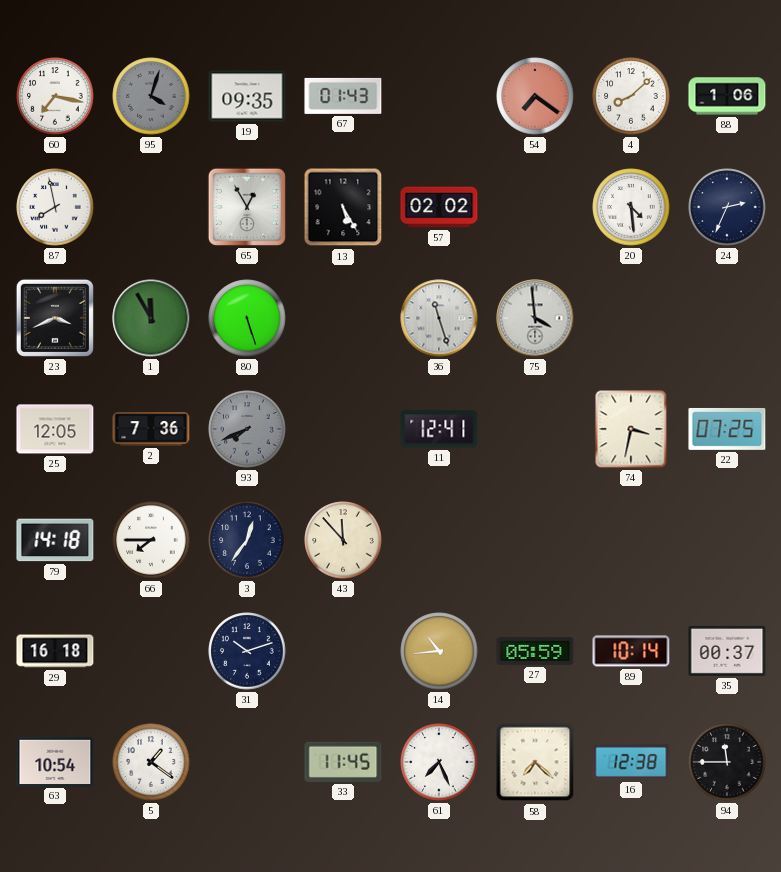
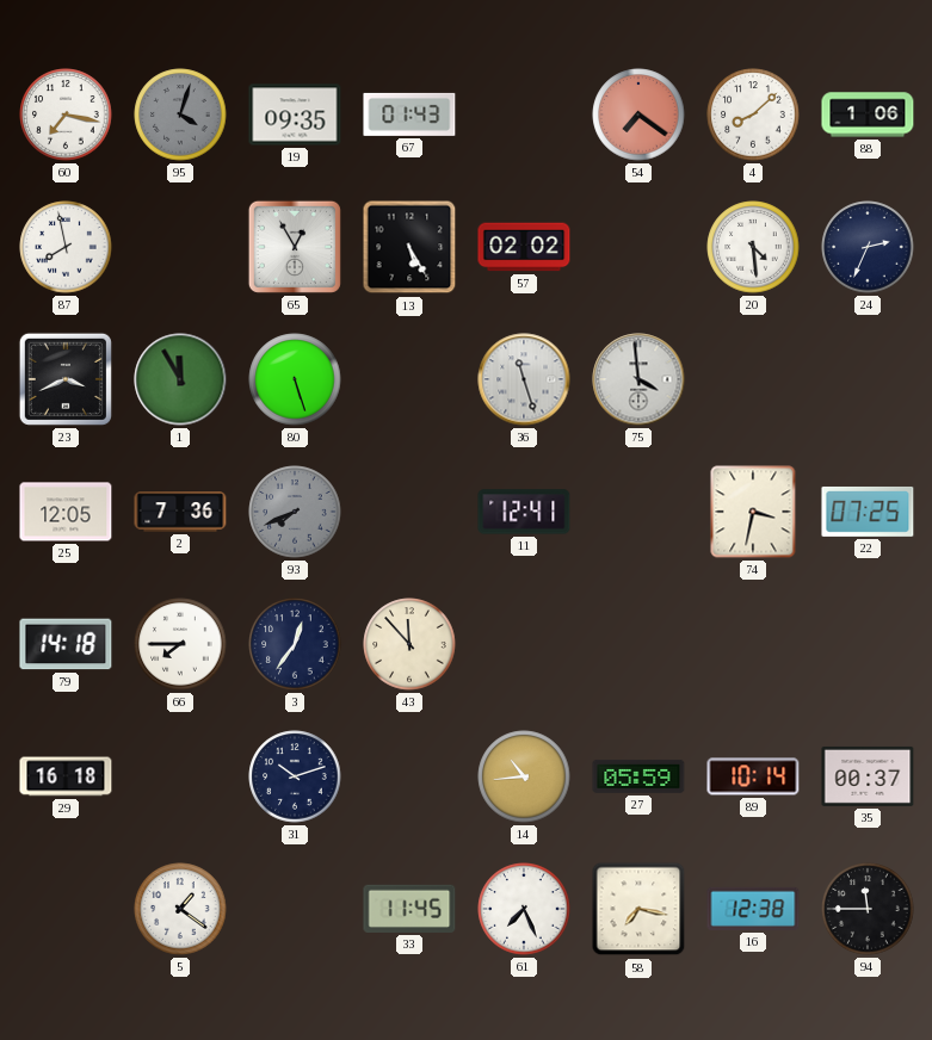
63: 10:54 -> none (55, 761)
58: 7:22 -> 7:17 (638, 909)
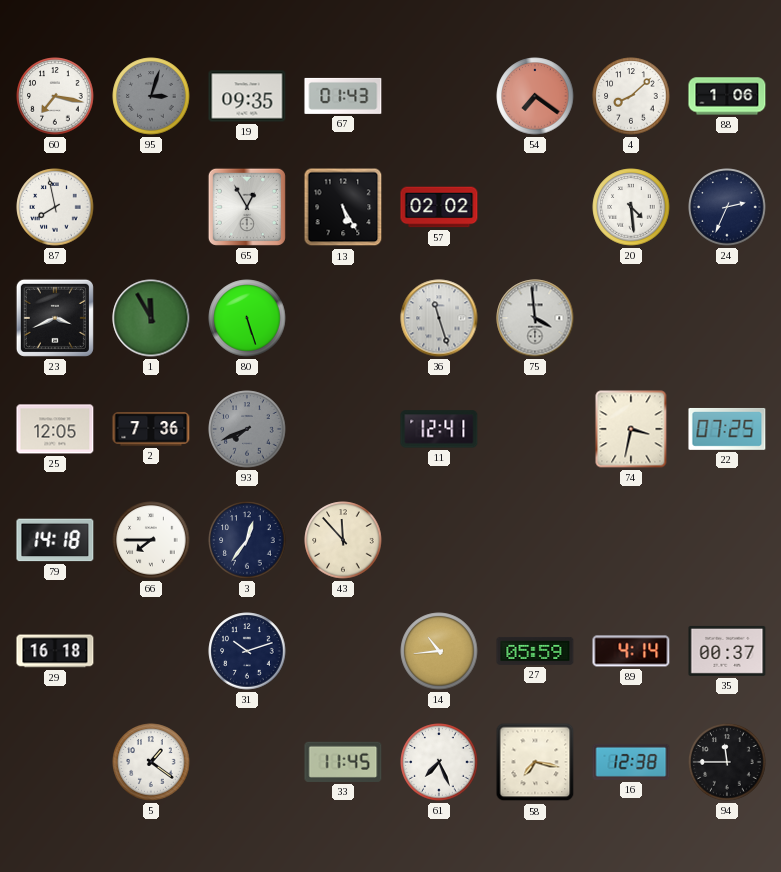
95: 4:03 -> 3:03 (151, 96)
89: 10:14 -> 4:14 (631, 651)
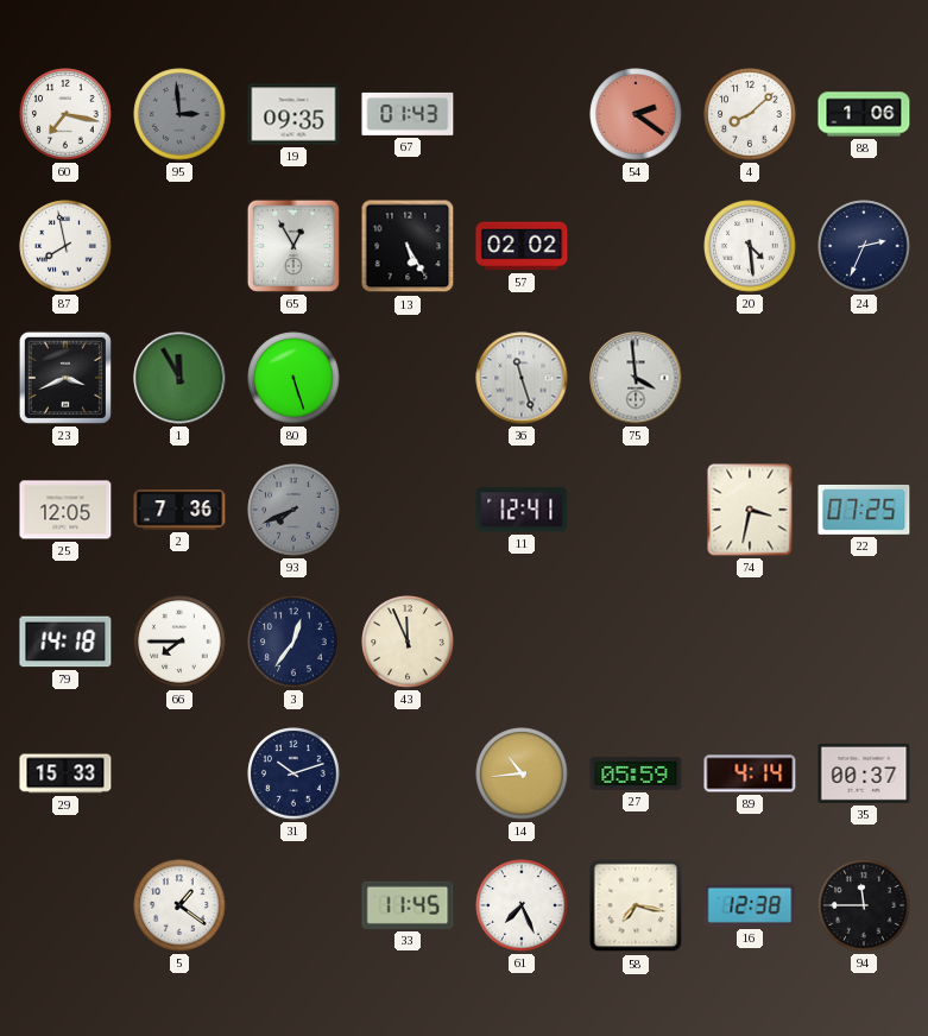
95: 3:03 -> 2:59 (179, 114)
54: 7:21 -> 2:21 (636, 114)
43: 11:53 -> 11:56 (408, 642)
29: 16:18 -> 15:33 (65, 773)
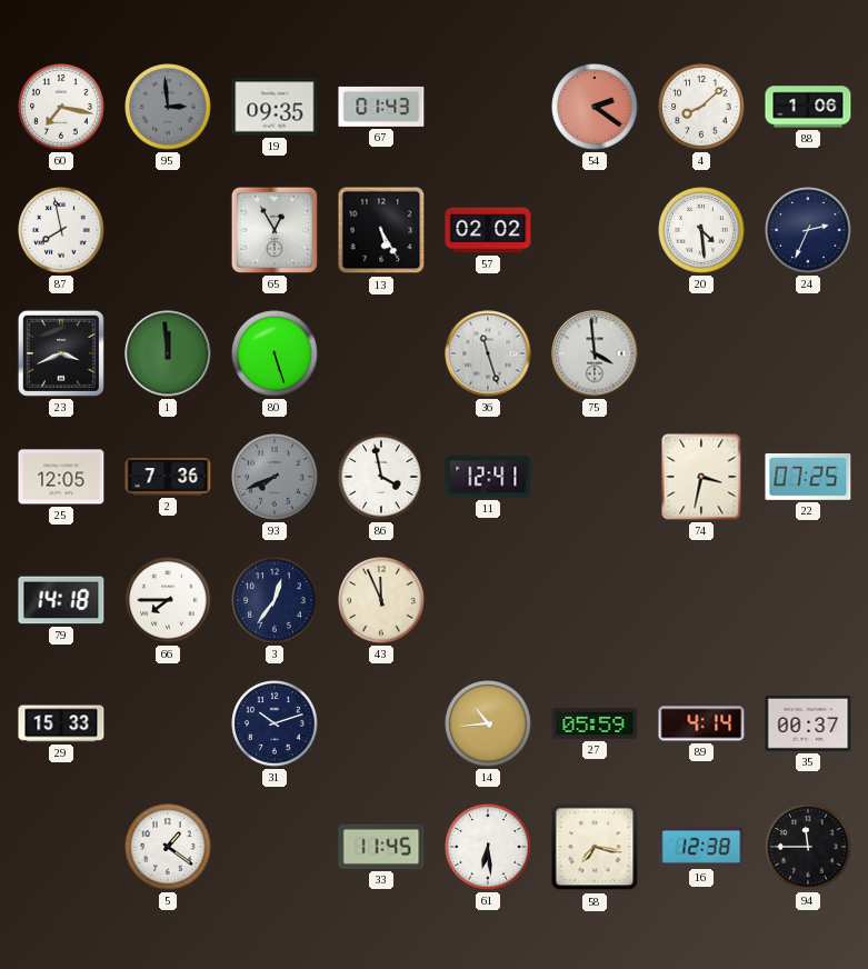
1: 11:55 -> 11:59 (168, 353)
86: none -> 3:58 (381, 477)
61: 7:26 -> 6:29 (488, 847)
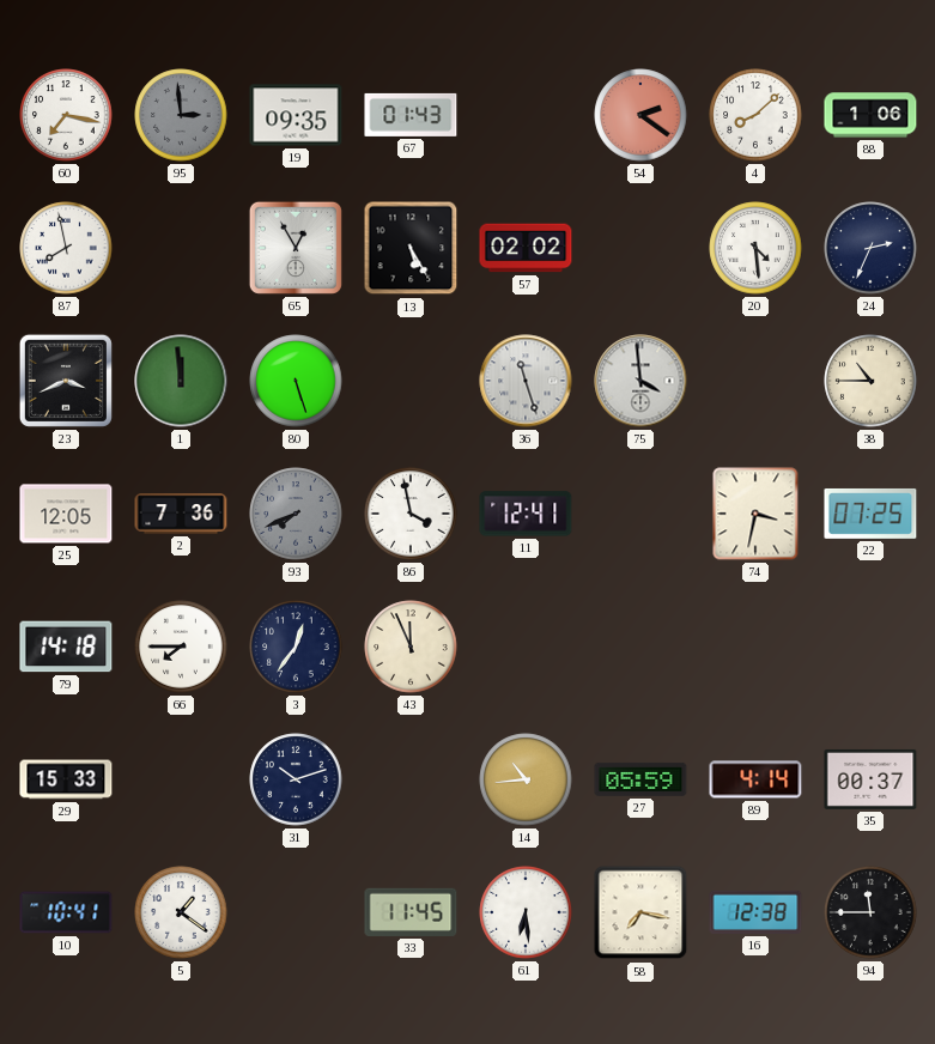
38: none -> 10:45 (870, 381)
10: none -> 10:41 (66, 912)
